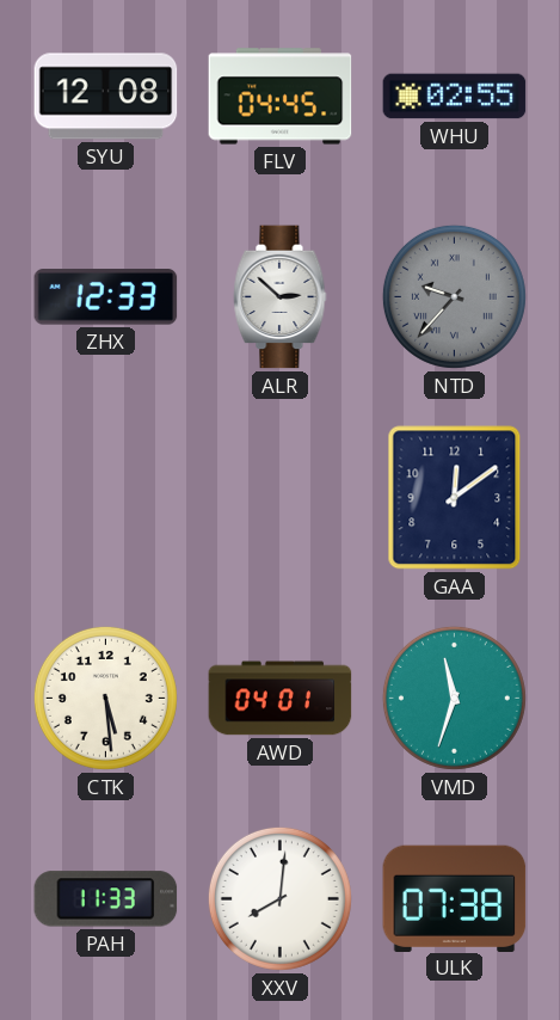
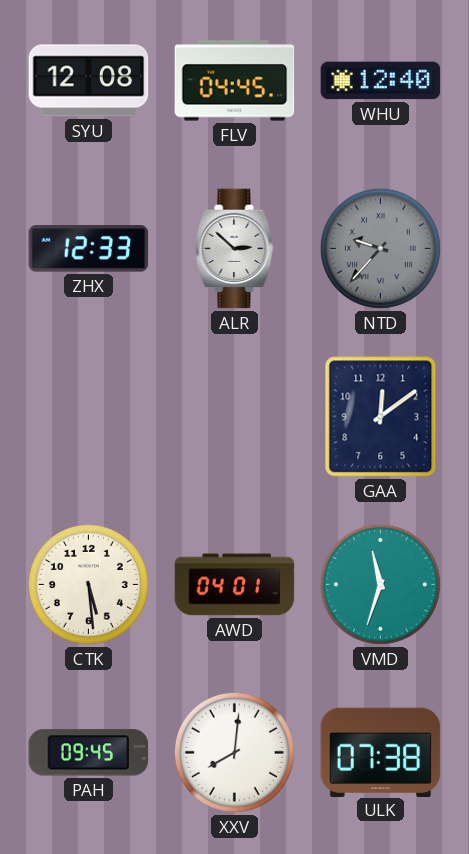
WHU: 02:55 -> 12:40 (381, 81)
PAH: 11:33 -> 09:45 (89, 753)
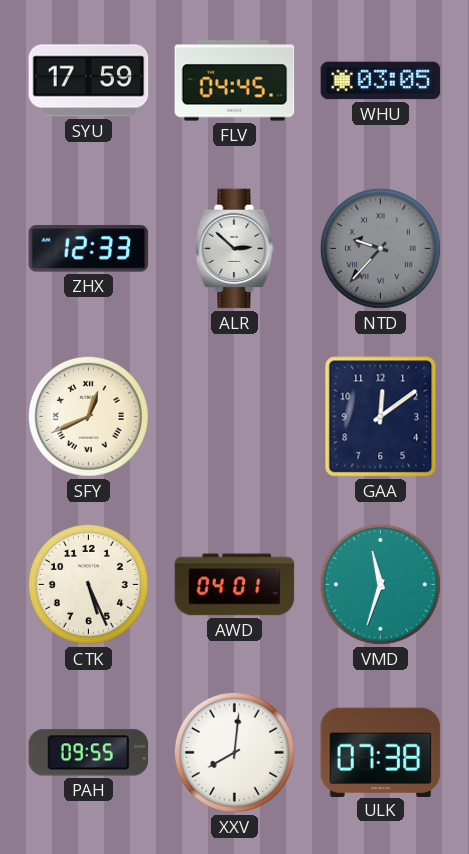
SYU: 12:08 -> 17:59 (89, 81)
WHU: 12:40 -> 03:05 (381, 81)
SFY: none -> 12:41 (88, 416)
CTK: 5:29 -> 5:26 (88, 584)
PAH: 09:45 -> 09:55 (89, 753)
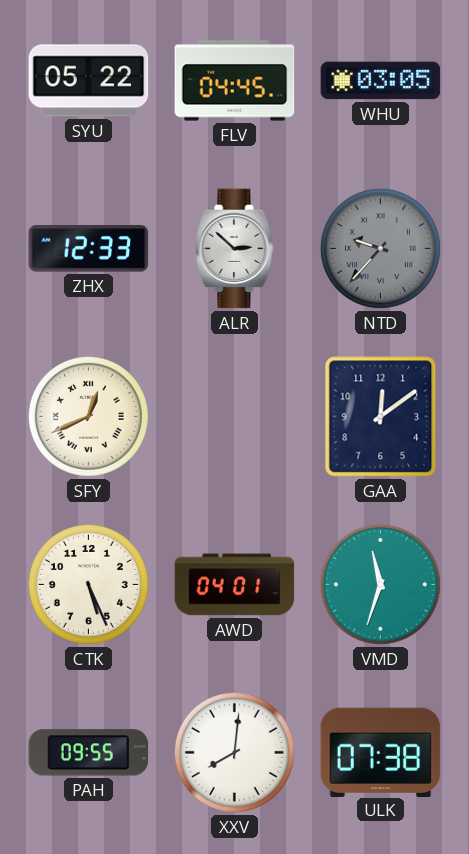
SYU: 17:59 -> 05:22 (89, 81)
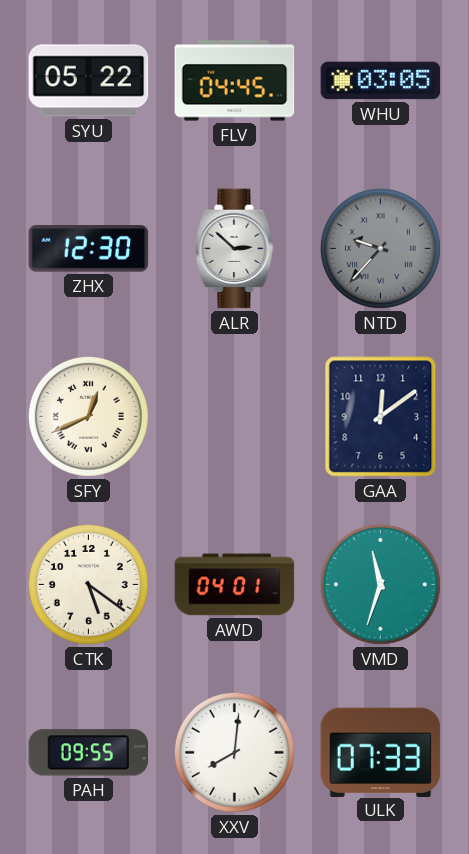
ZHX: 12:33 -> 12:30 (89, 249)
CTK: 5:26 -> 5:21 (88, 584)
ULK: 07:38 -> 07:33 (381, 752)
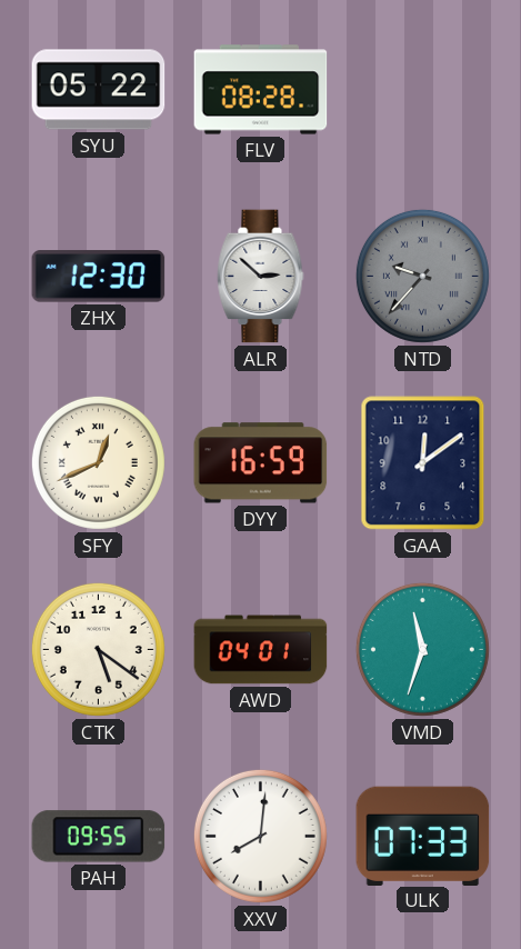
FLV: 04:45 -> 08:28 (261, 90)
WHU: 03:05 -> none (381, 81)
DYY: none -> 16:59 (261, 463)
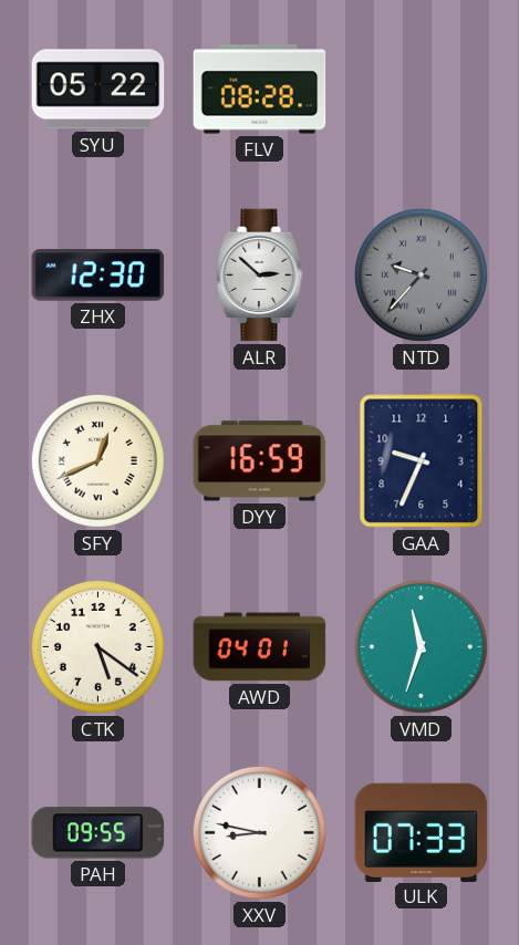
GAA: 12:09 -> 9:34 (422, 461)
XXV: 8:01 -> 8:47 (259, 832)
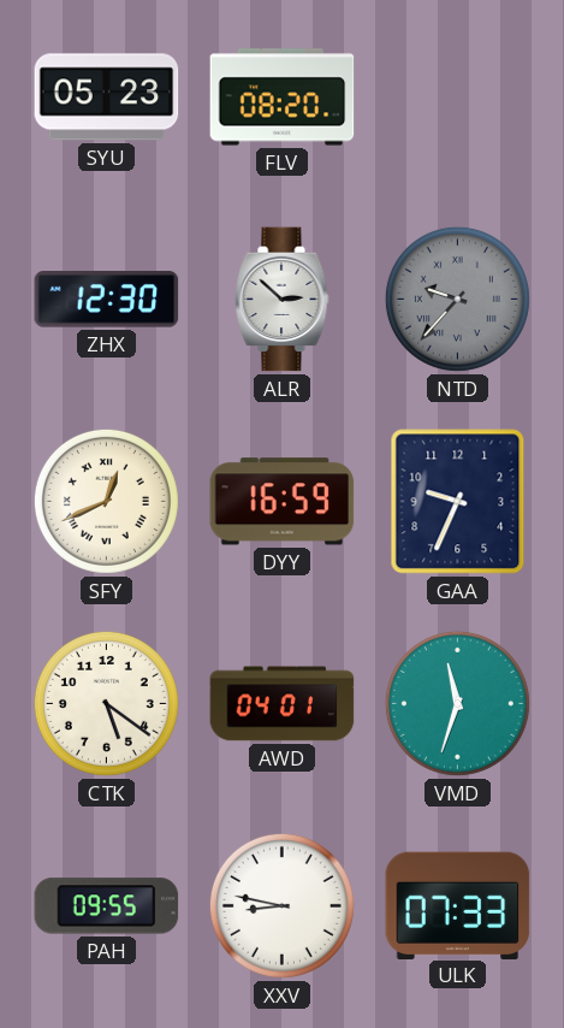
SYU: 05:22 -> 05:23 (107, 98)
FLV: 08:28 -> 08:20 (283, 98)
